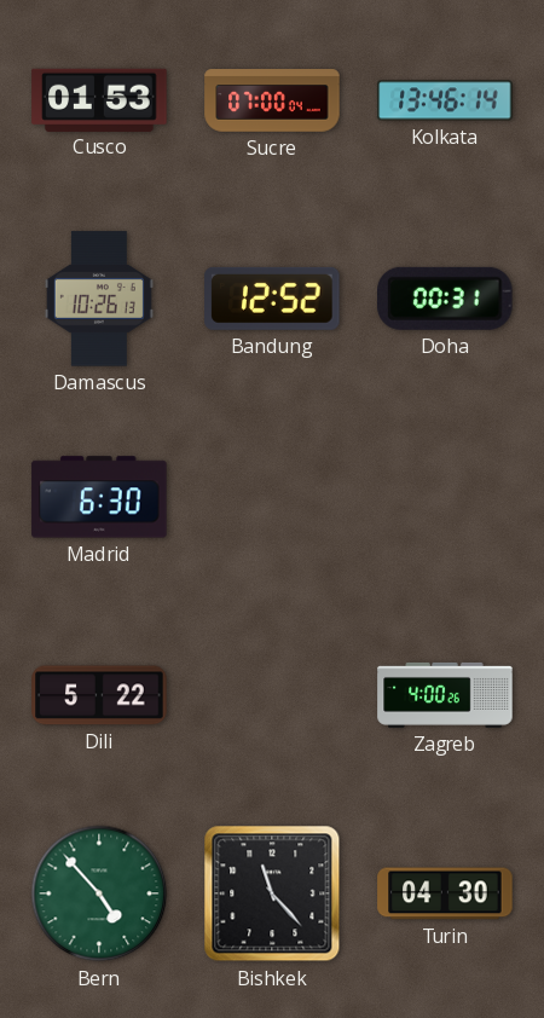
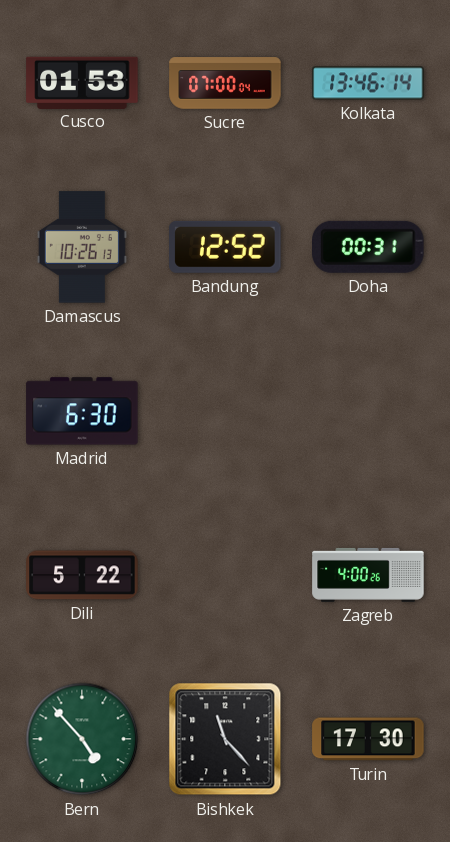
Turin: 04:30 -> 17:30 (368, 739)
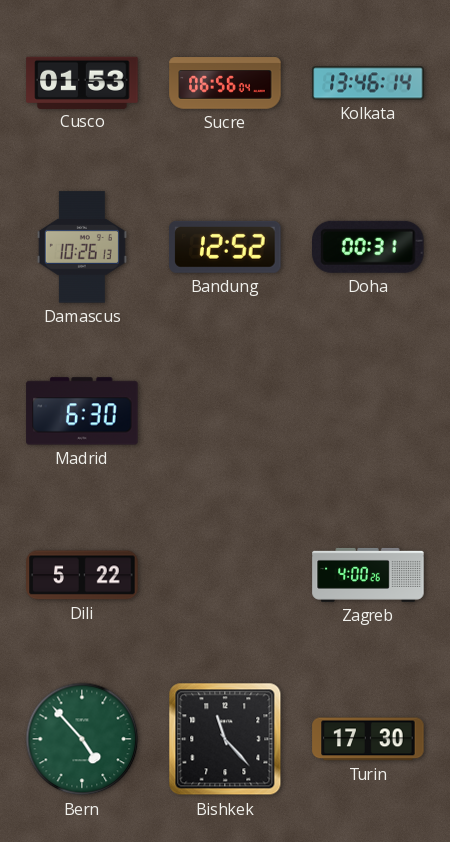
Sucre: 07:00 -> 06:56 (225, 83)
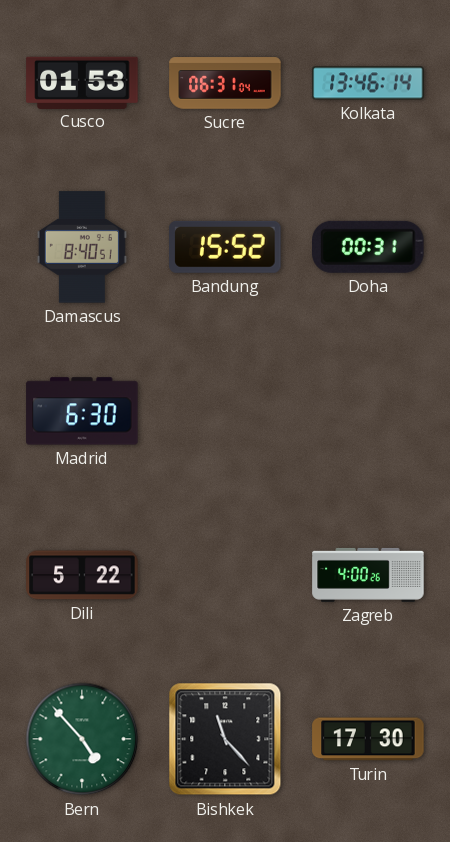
Sucre: 06:56 -> 06:31 (225, 83)
Damascus: 10:26 -> 8:40 (82, 247)
Bandung: 12:52 -> 15:52 (225, 247)
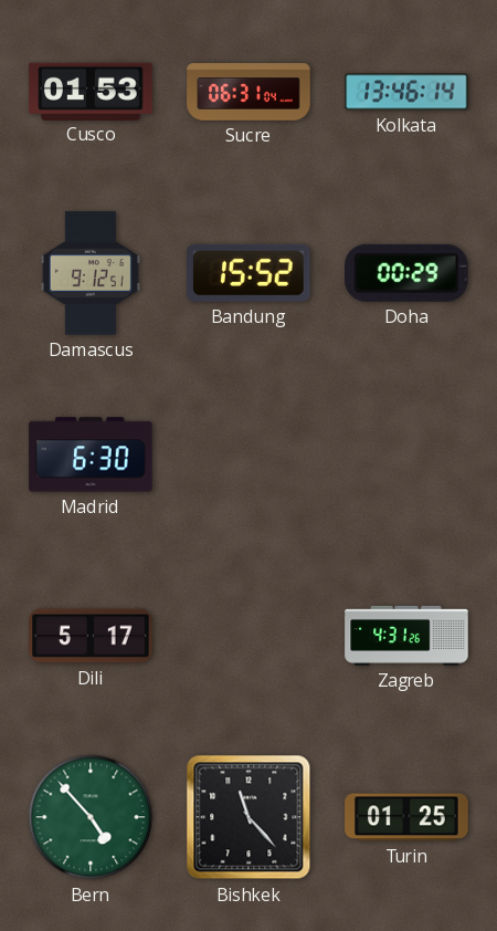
Damascus: 8:40 -> 9:12 (91, 273)
Doha: 00:31 -> 00:29 (408, 273)
Dili: 5:22 -> 5:17 (91, 636)
Zagreb: 4:00 -> 4:31 (406, 636)
Turin: 17:30 -> 01:25 (406, 817)
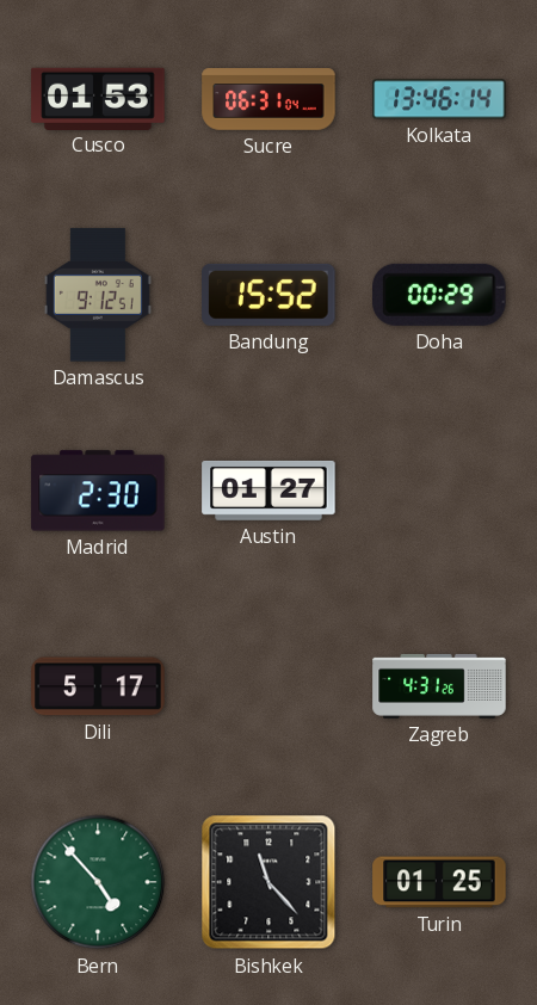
Madrid: 6:30 -> 2:30 (98, 491)
Austin: none -> 01:27 (268, 491)
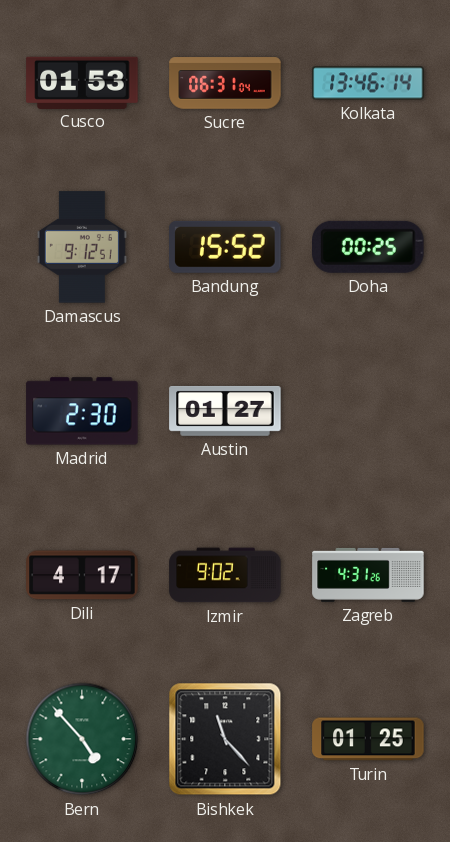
Doha: 00:29 -> 00:25 (369, 247)
Dili: 5:17 -> 4:17 (82, 575)
Izmir: none -> 9:02 (225, 575)
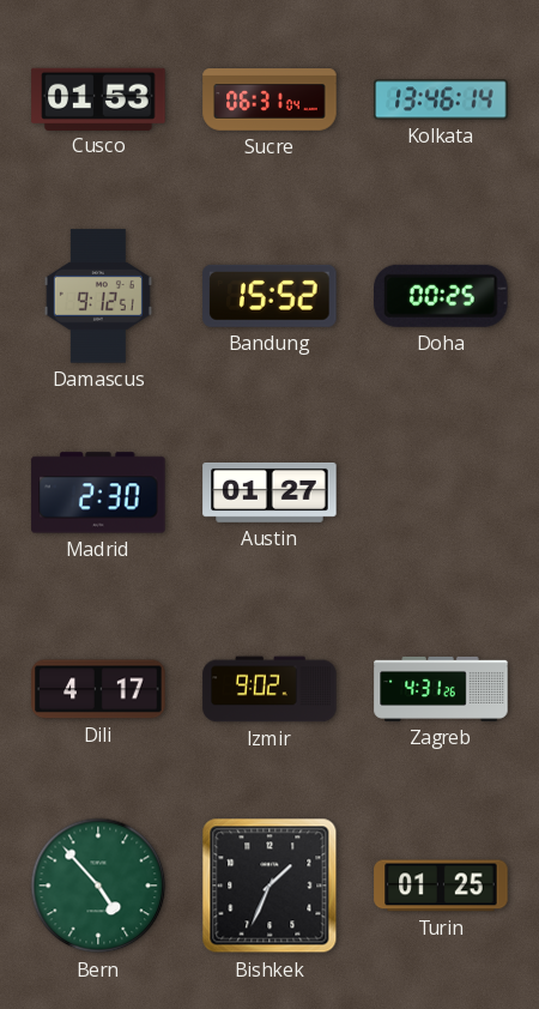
Bishkek: 11:23 -> 1:34 (269, 886)
